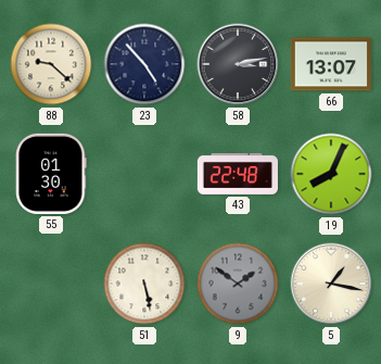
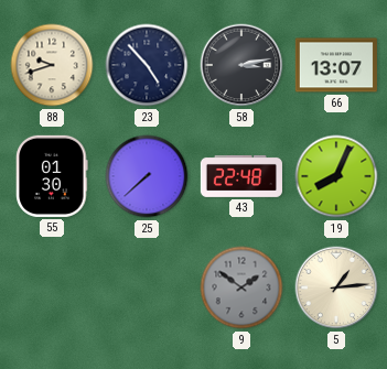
88: 9:22 -> 9:42 (52, 65)
25: none -> 7:38 (147, 176)
51: 5:28 -> none (144, 284)
5: 1:17 -> 1:14 (336, 287)
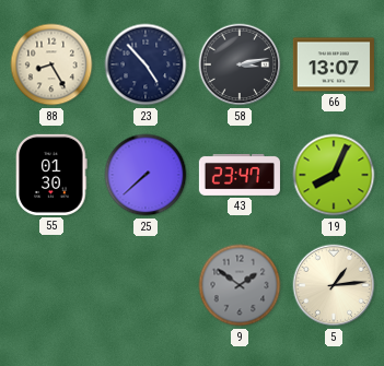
88: 9:42 -> 8:25 (51, 64)
43: 22:48 -> 23:47 (240, 175)
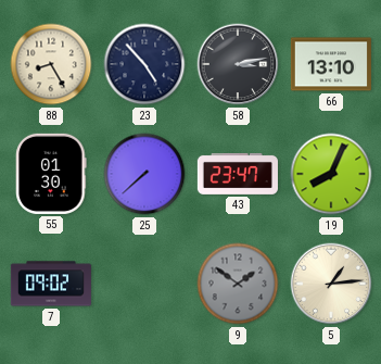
66: 13:07 -> 13:10 (331, 64)
7: none -> 09:02 (51, 284)
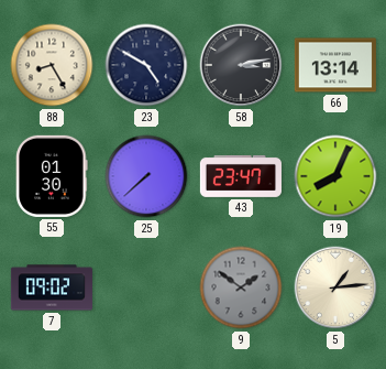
23: 4:53 -> 4:50 (146, 65)
66: 13:10 -> 13:14 (335, 65)
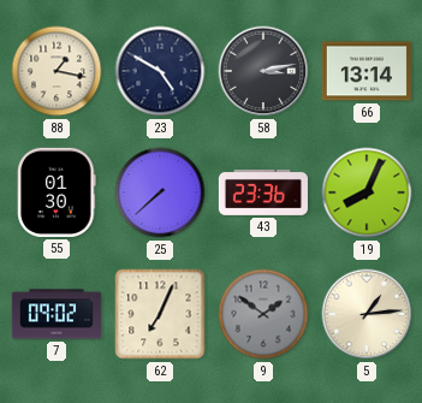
88: 8:25 -> 1:17 (57, 71)
43: 23:47 -> 23:36 (263, 192)
62: none -> 7:04 (160, 314)
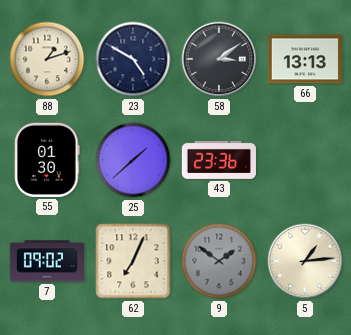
88: 1:17 -> 1:12 (47, 59)
58: 3:13 -> 3:09 (219, 59)
66: 13:14 -> 13:13 (305, 59)
25: 7:38 -> 1:38 (133, 160)
19: 8:04 -> none (367, 192)
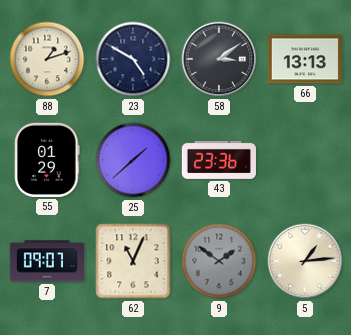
55: 01:30 -> 01:29 (47, 160)
7: 09:02 -> 09:07 (47, 261)
62: 7:04 -> 11:04 (133, 261)
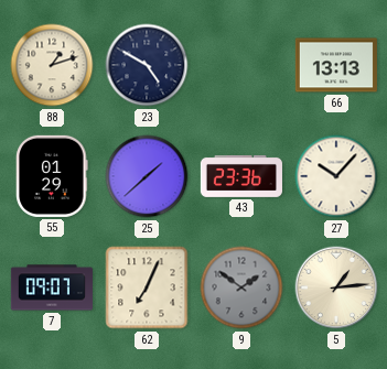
58: 3:09 -> none (219, 59)
27: none -> 10:07 (336, 176)
62: 11:04 -> 7:04 (147, 287)
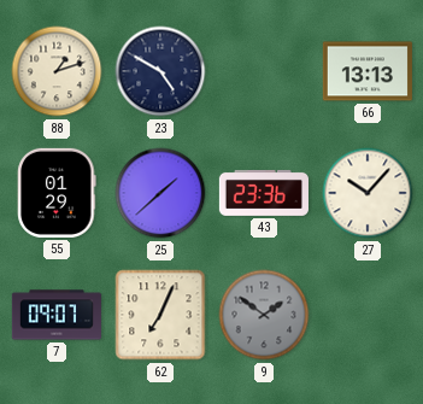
5: 1:14 -> none (336, 287)
